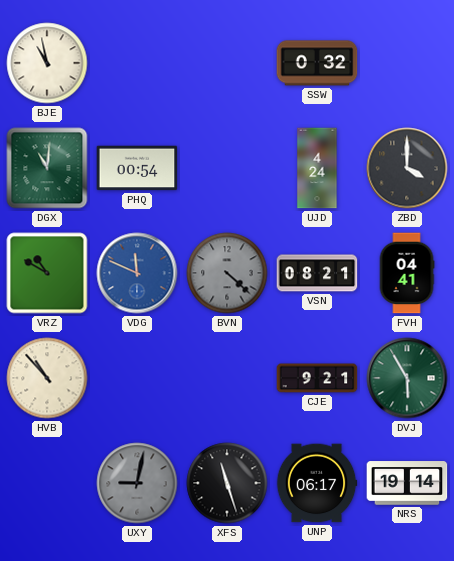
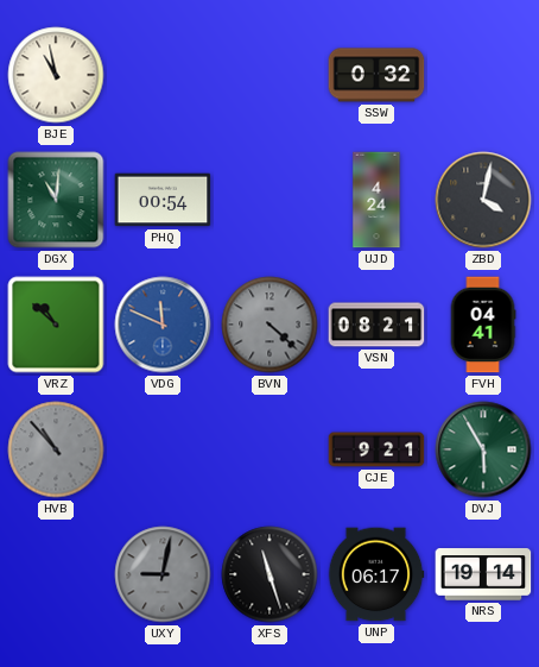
ZBD: 4:00 -> 4:02 (483, 200)
VRZ: 10:50 -> 10:52 (56, 325)
HVB dial: cream -> grey (56, 449)
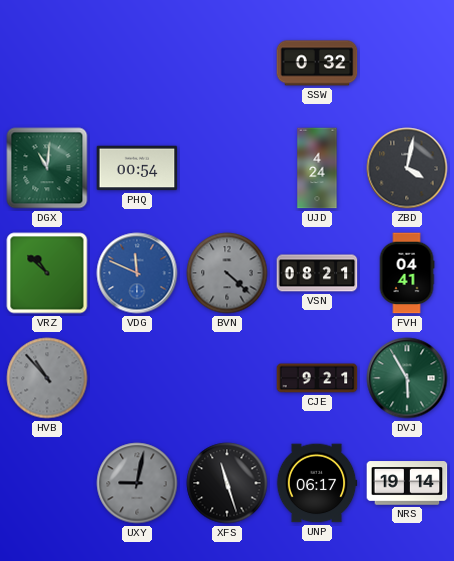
BJE: 10:58 -> none (56, 75)
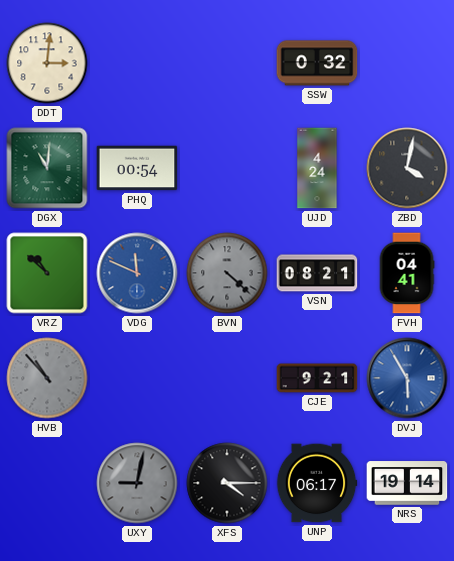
DDT: none -> 3:01 (47, 63)
DVJ dial: green -> blue (407, 378)
XFS: 11:27 -> 4:15 (227, 483)
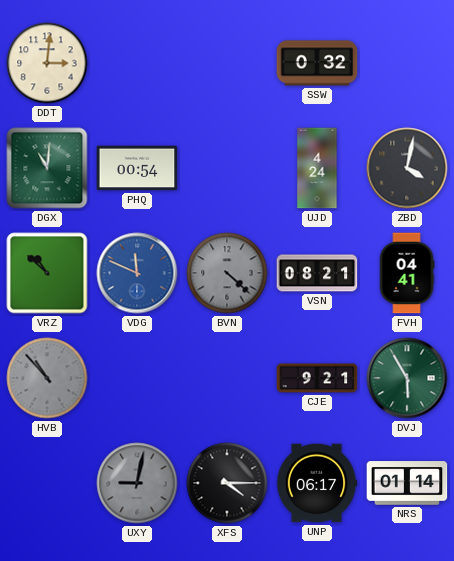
DVJ dial: blue -> green (407, 378)
NRS: 19:14 -> 01:14 (407, 483)
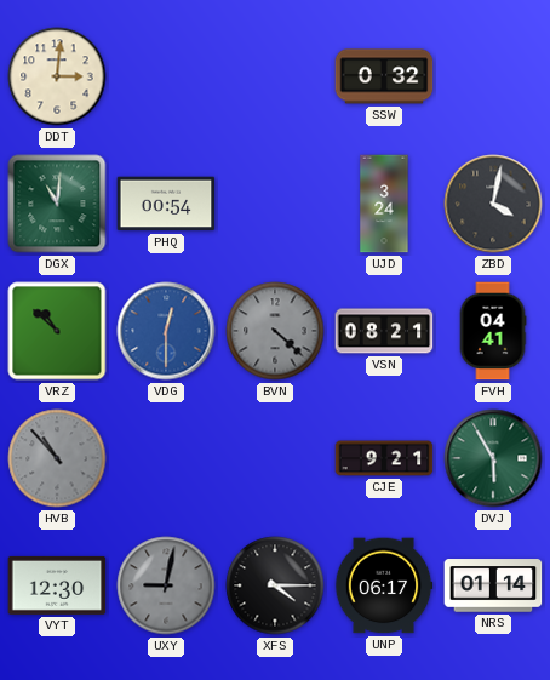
UJD: 4:24 -> 3:24 (384, 204)
VDG: 11:49 -> 12:30 (166, 331)
VYT: none -> 12:30 (57, 585)
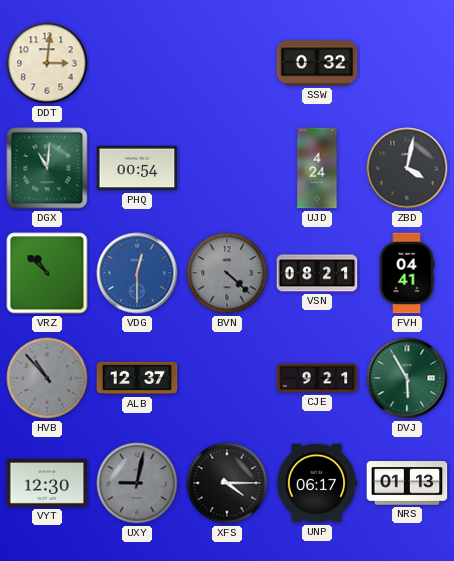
UJD: 3:24 -> 4:24 (317, 168)
ALB: none -> 12:37 (137, 378)
NRS: 01:14 -> 01:13 (407, 483)
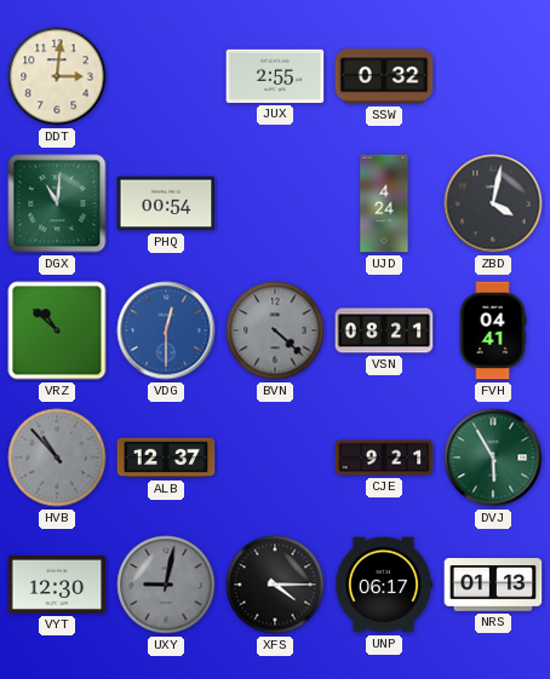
JUX: none -> 2:55 (275, 76)
